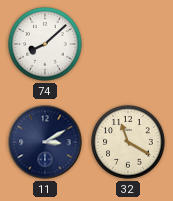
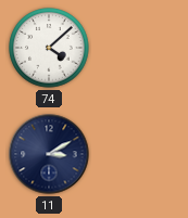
74: 8:08 -> 4:08 (49, 48)
32: 11:20 -> none (128, 142)
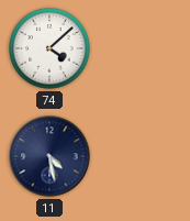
11: 3:10 -> 4:28 (49, 156)
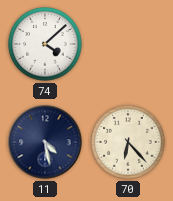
70: none -> 6:23 (128, 142)
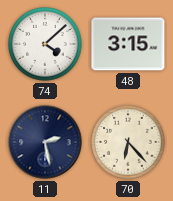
48: none -> 3:15 (128, 44)
11: 4:28 -> 2:28 (45, 142)
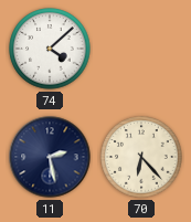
48: 3:15 -> none (128, 44)
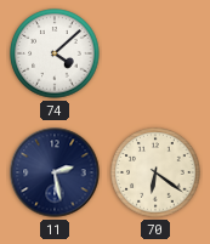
70: 6:23 -> 6:21 (155, 172)
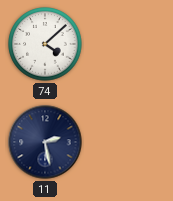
70: 6:21 -> none (155, 172)
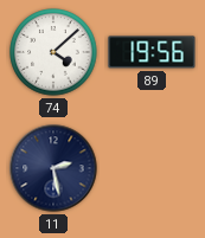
89: none -> 19:56 (152, 52)
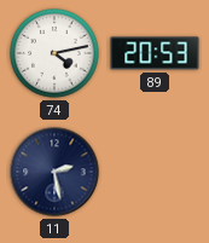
74: 4:08 -> 4:13 (54, 53)
89: 19:56 -> 20:53 (155, 53)
